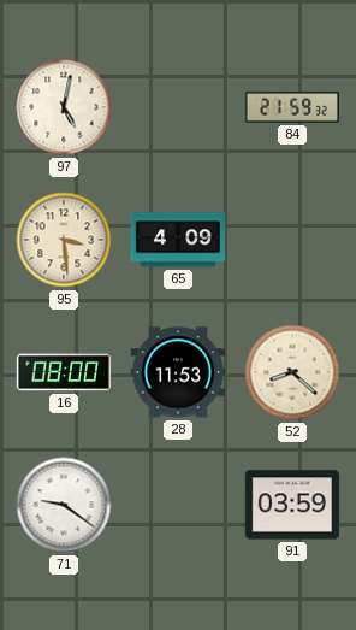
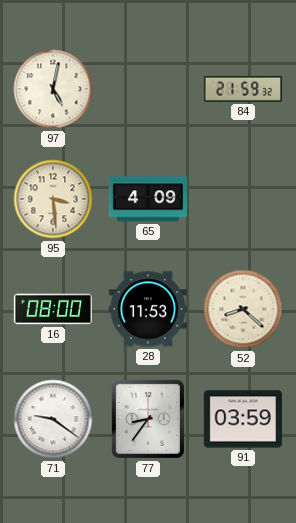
77: none -> 8:36 (148, 419)
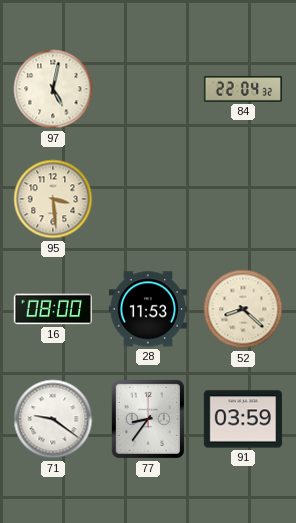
84: 21:59 -> 22:04 (242, 89)
65: 4:09 -> none (147, 199)
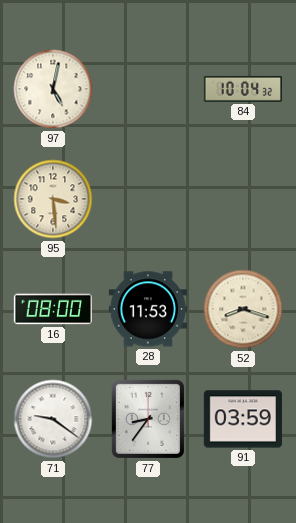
84: 22:04 -> 10:04 (242, 89)
52: 8:22 -> 8:18 (243, 309)
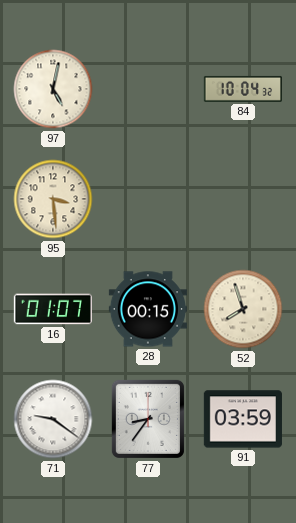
16: 08:00 -> 01:07 (52, 309)
28: 11:53 -> 00:15 (147, 309)
52: 8:18 -> 7:57 (243, 309)
